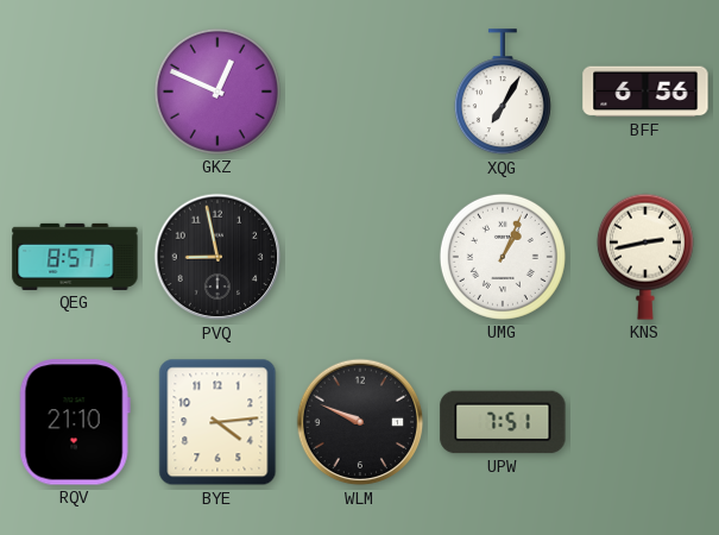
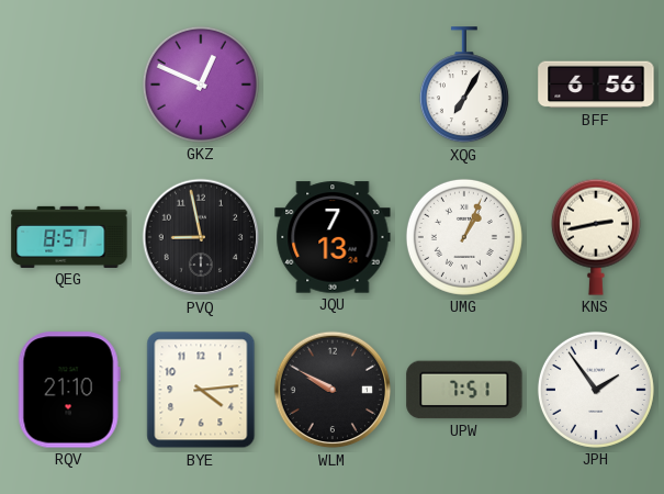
JQU: none -> 7:13 (333, 237)
WLM: 9:49 -> 9:50 (333, 390)
JPH: none -> 1:54 (596, 390)
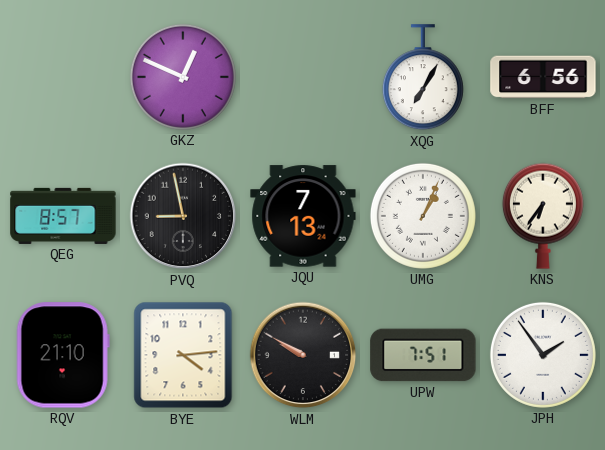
KNS: 2:43 -> 6:36 (543, 216)
